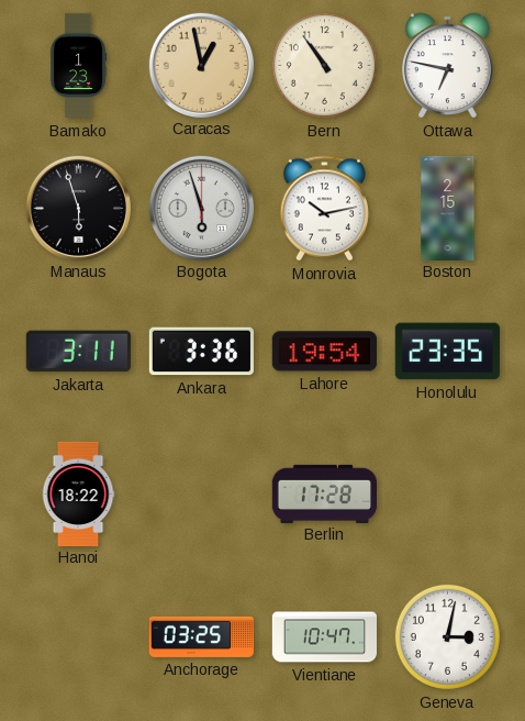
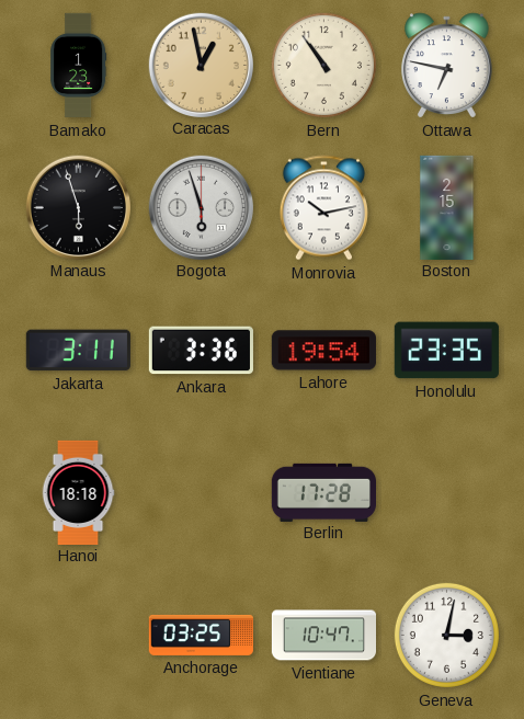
Hanoi: 18:22 -> 18:18 (78, 492)
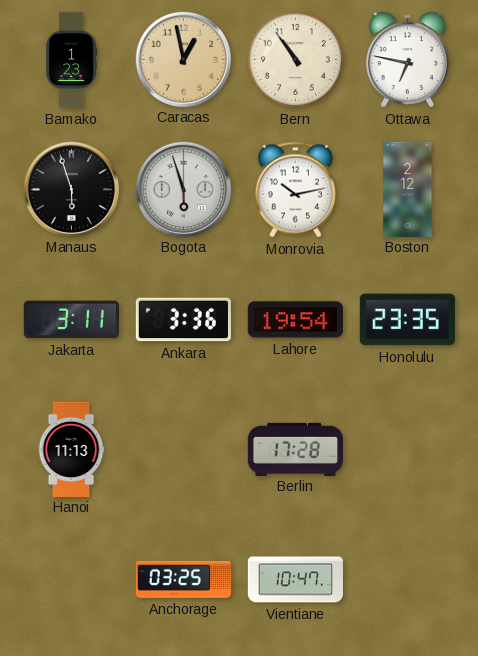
Boston: 2:15 -> 2:12 (408, 189)
Hanoi: 18:18 -> 11:13 (71, 449)
Geneva: 3:02 -> none (446, 635)
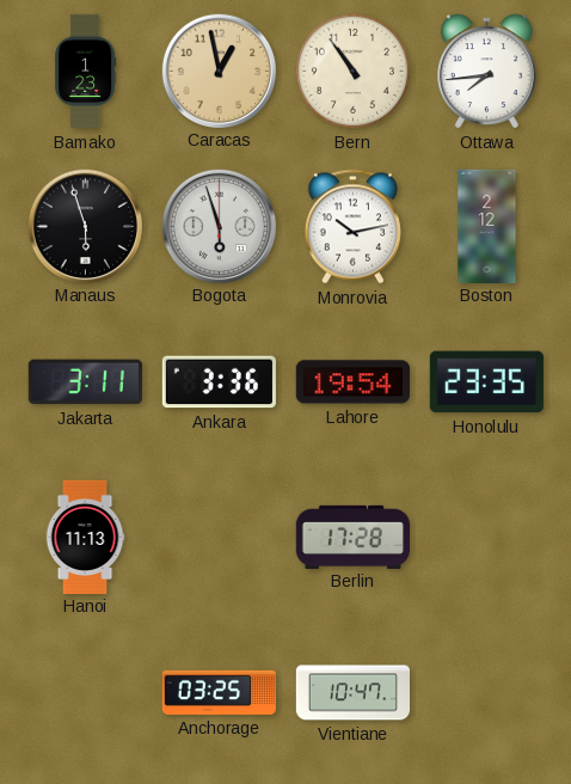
Ottawa: 6:47 -> 7:44 (487, 72)
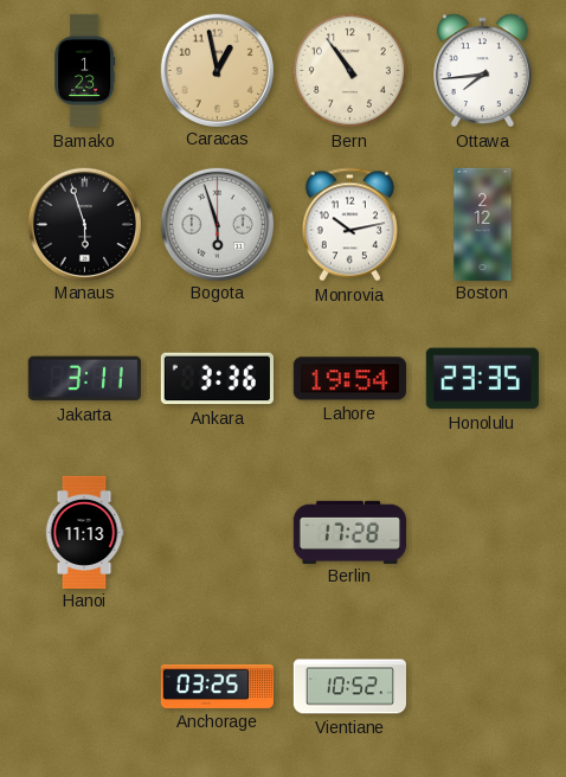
Vientiane: 10:47 -> 10:52 (349, 687)
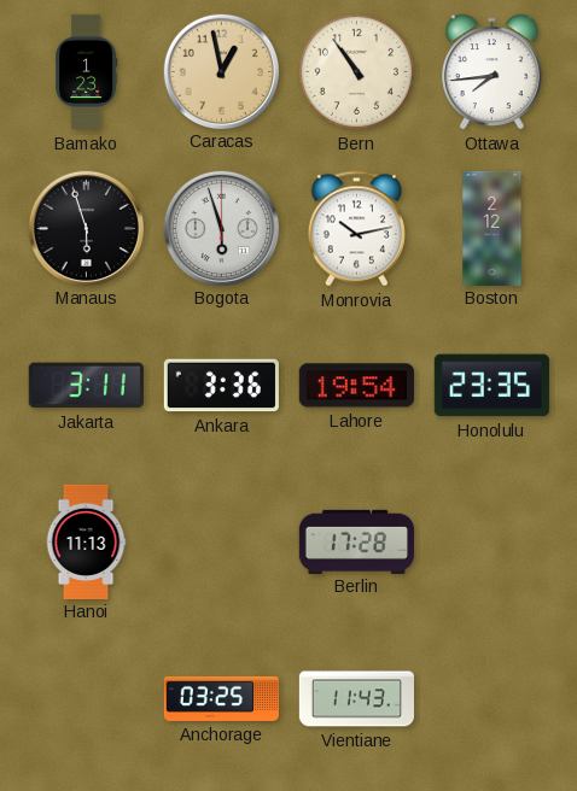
Vientiane: 10:52 -> 11:43 (356, 699)
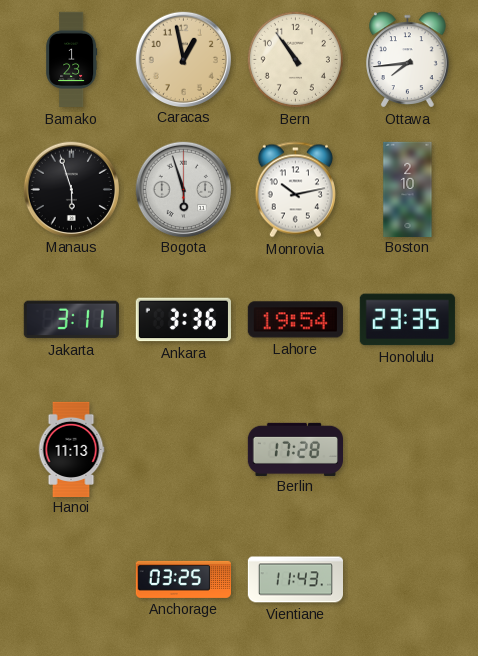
Boston: 2:12 -> 2:10 (408, 189)
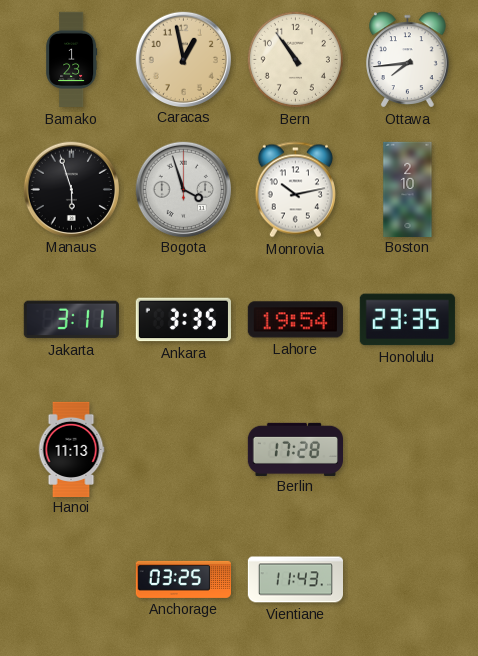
Bogota: 5:57 -> 3:57 (183, 189)
Ankara: 3:36 -> 3:35 (183, 320)
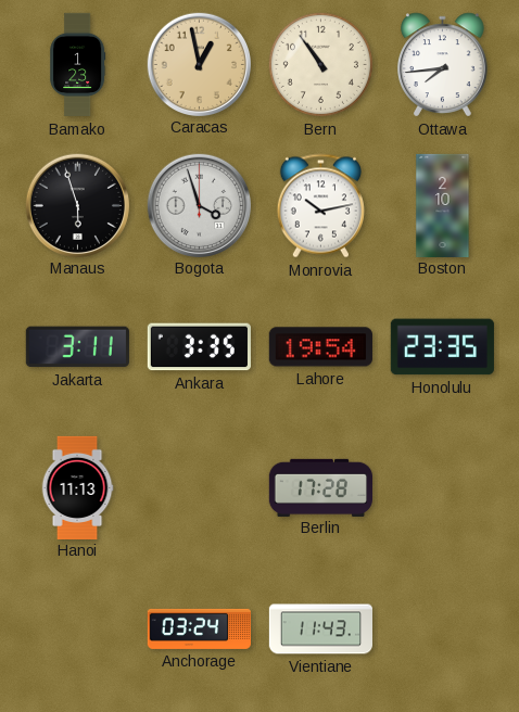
Anchorage: 03:25 -> 03:24 (199, 628)
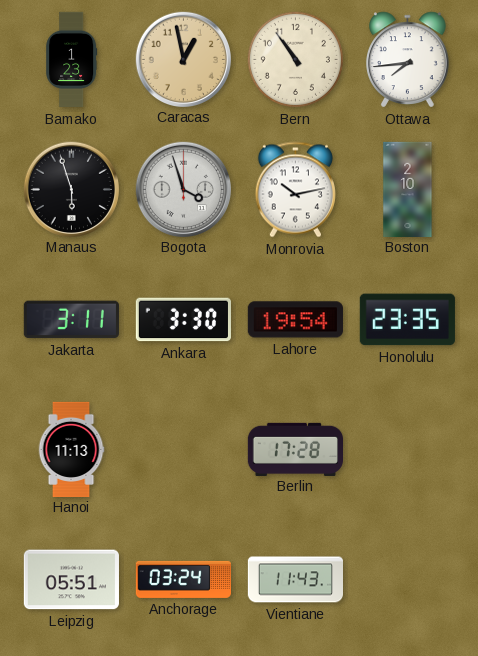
Ankara: 3:35 -> 3:30 (183, 320)
Leipzig: none -> 05:51 (71, 580)
